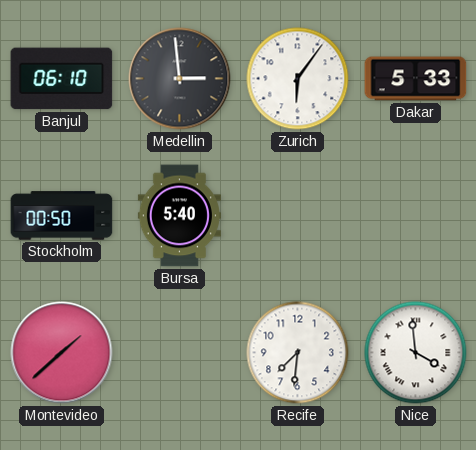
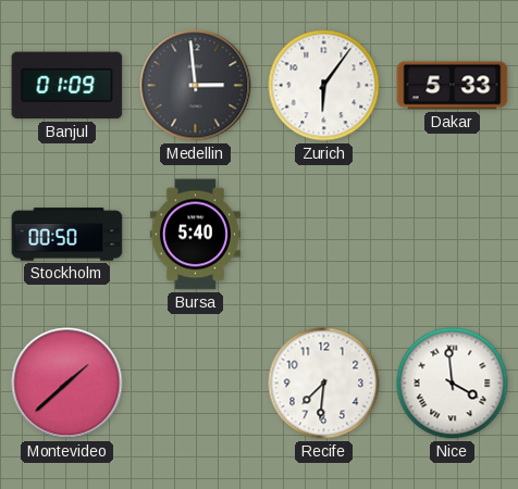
Banjul: 06:10 -> 01:09 (67, 86)
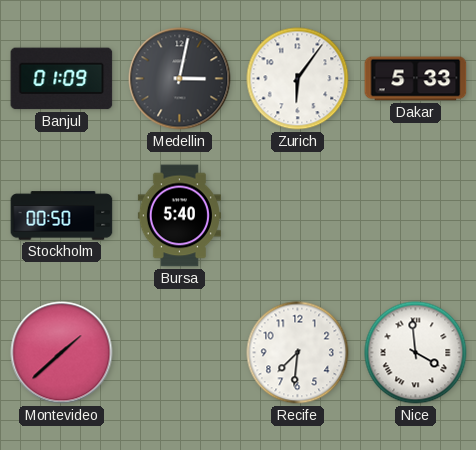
Medellin: 2:59 -> 3:02 (180, 79)
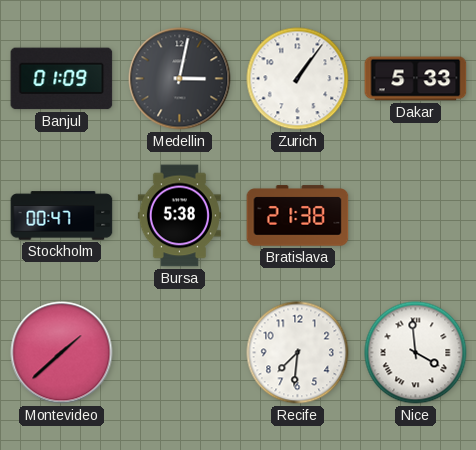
Zurich: 6:06 -> 1:06 (298, 79)
Stockholm: 00:50 -> 00:47 (62, 216)
Bursa: 5:40 -> 5:38 (179, 216)
Bratislava: none -> 21:38 (298, 216)
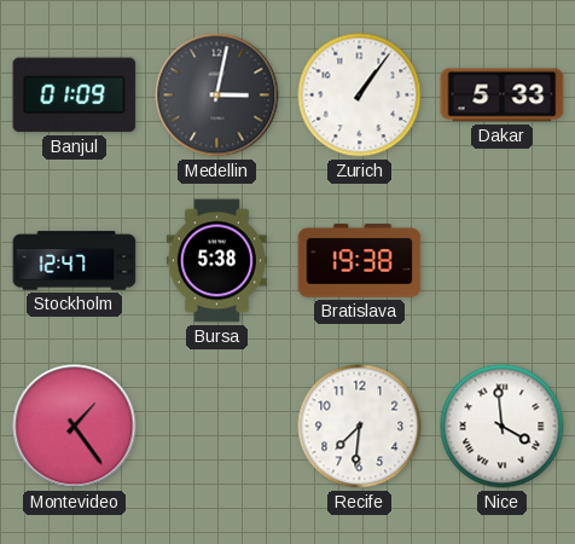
Stockholm: 00:47 -> 12:47 (75, 261)
Bratislava: 21:38 -> 19:38 (360, 261)
Montevideo: 1:38 -> 1:24 (75, 427)
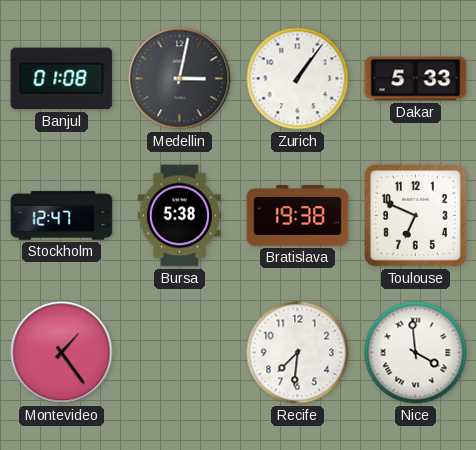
Banjul: 01:09 -> 01:08 (62, 79)
Toulouse: none -> 6:49 (415, 215)
